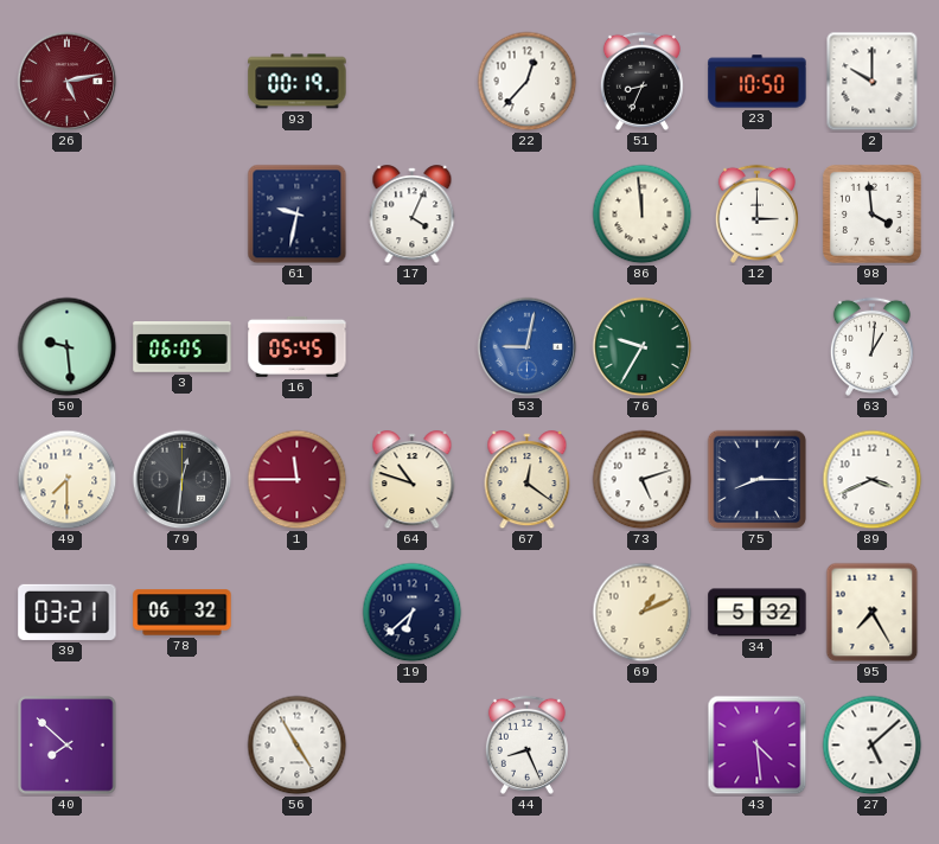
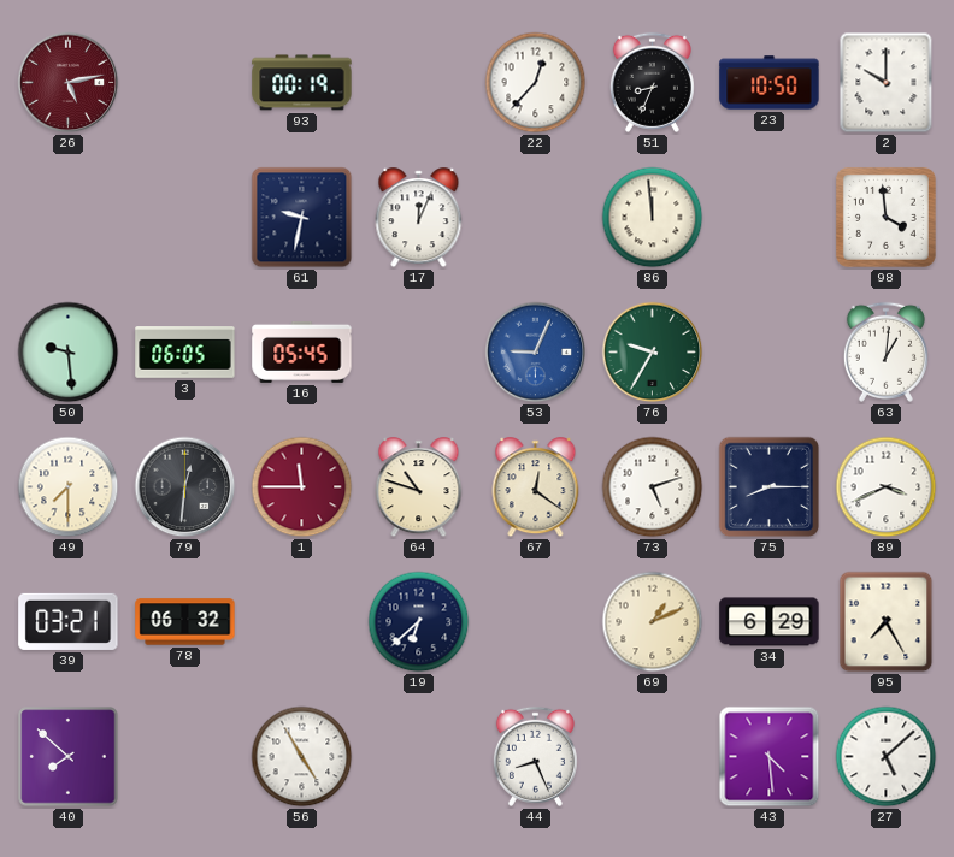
17: 4:04 -> 12:04 (419, 218)
12: 3:00 -> none (756, 213)
53: 9:02 -> 9:04 (536, 353)
34: 5:32 -> 6:29 (770, 622)
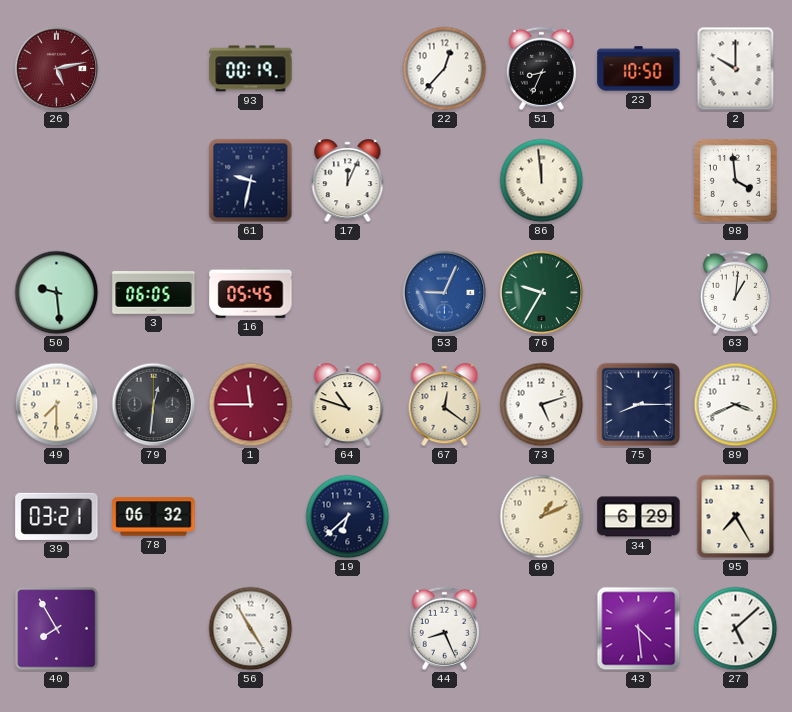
40: 7:52 -> 7:55 (57, 629)
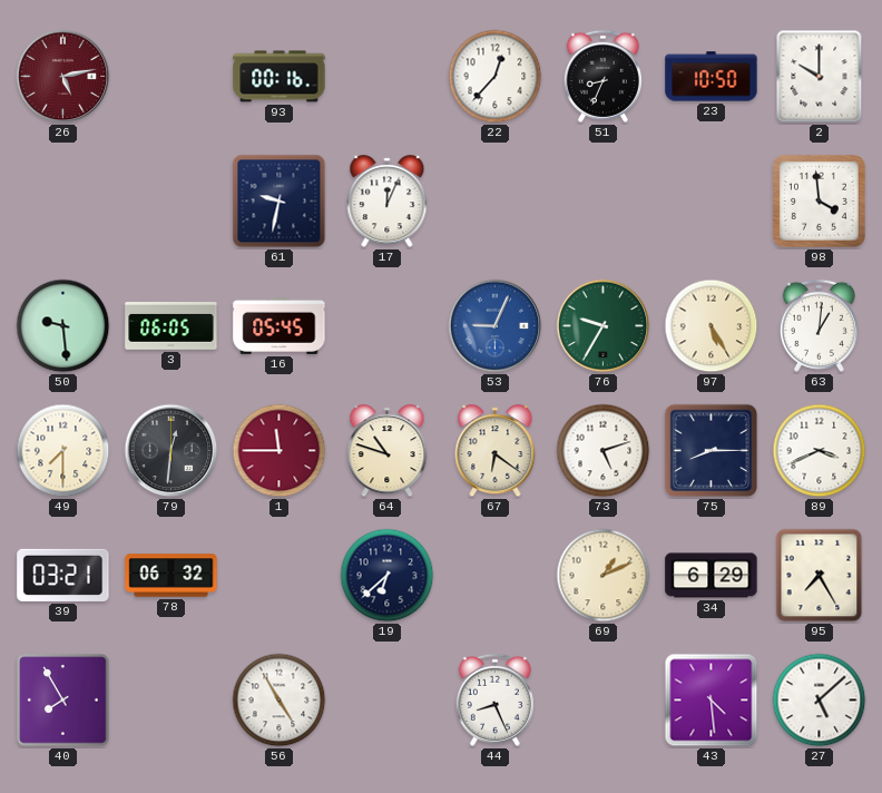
93: 00:19 -> 00:16 (280, 77)
86: 11:59 -> none (542, 181)
97: none -> 5:25 (712, 326)
67: 12:21 -> 6:21 (496, 451)
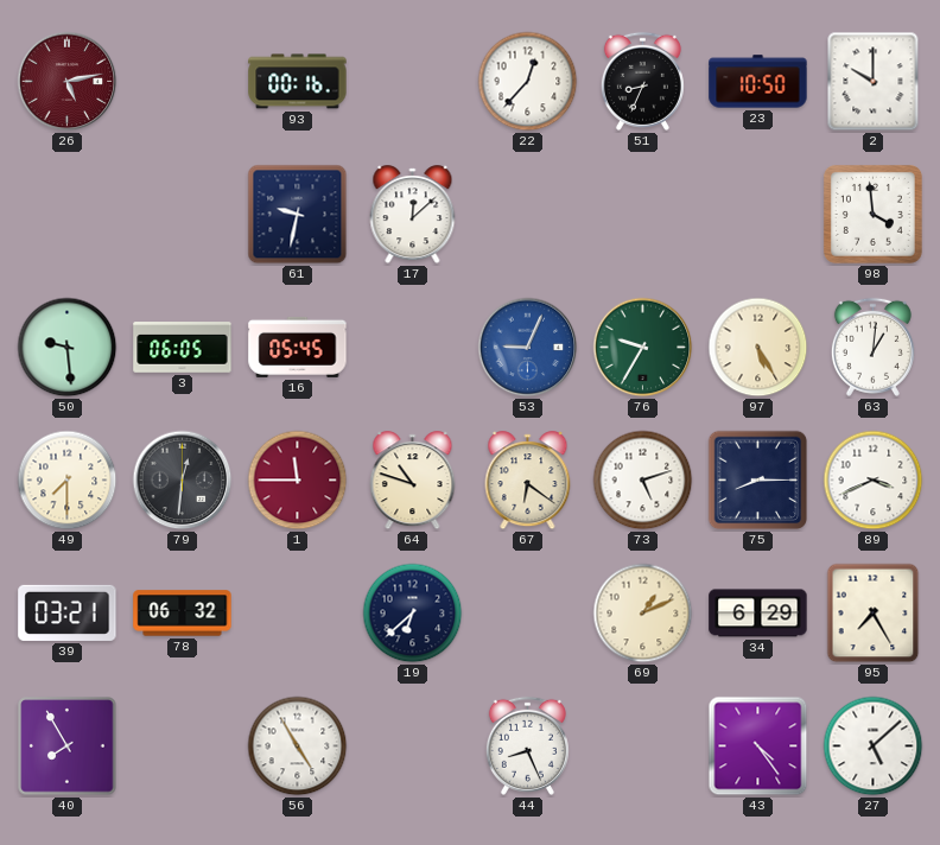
17: 12:04 -> 12:08 (413, 215)
43: 4:29 -> 4:24 (758, 746)
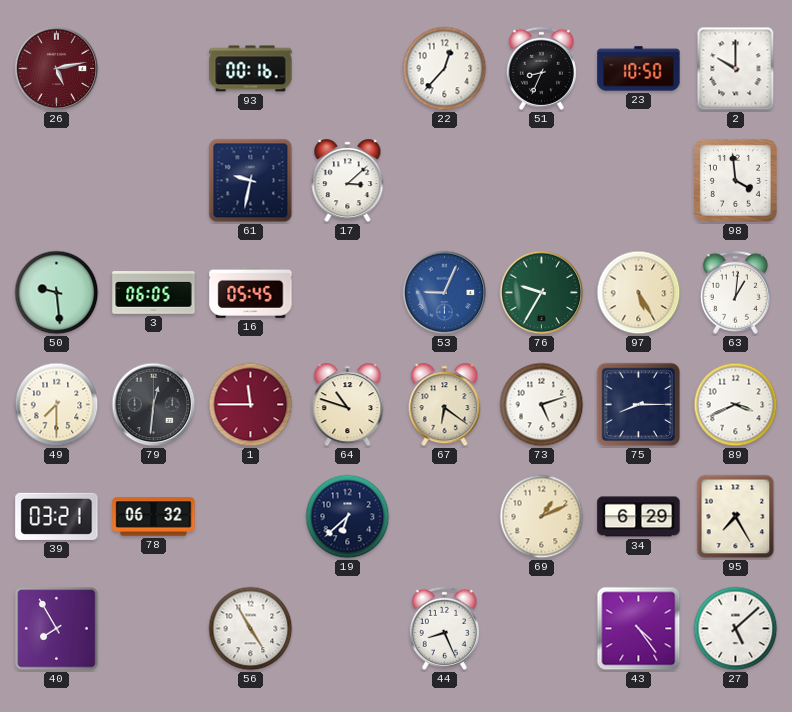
17: 12:08 -> 3:08 (348, 181)
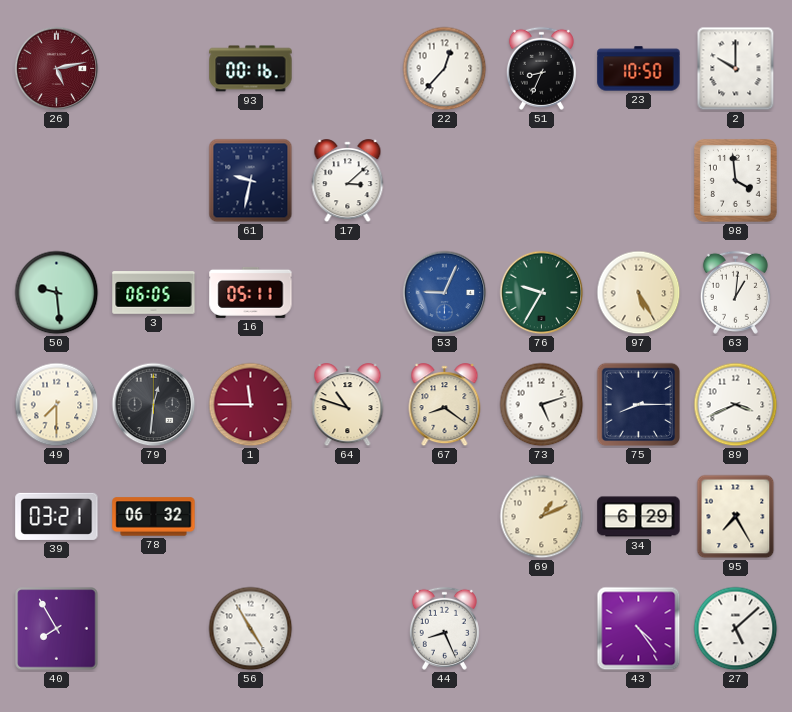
16: 05:45 -> 05:11 (251, 292)
67: 6:21 -> 8:21 (445, 405)
19: 6:38 -> none (348, 517)
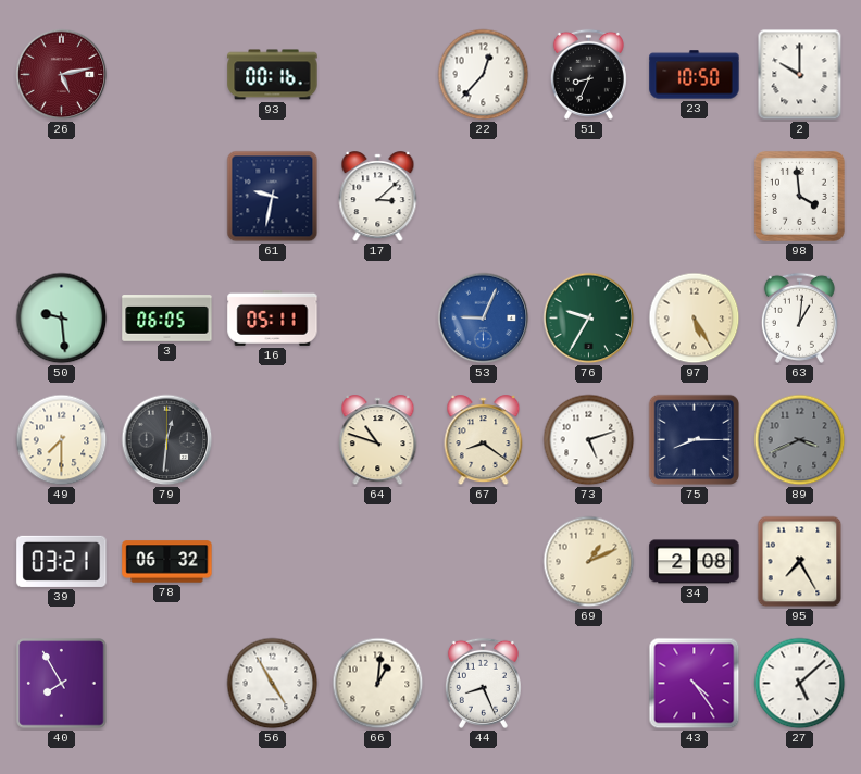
1: 11:45 -> none (251, 405)
89 dial: white -> grey (800, 440)
34: 6:29 -> 2:08 (695, 562)
66: none -> 1:01 (378, 684)
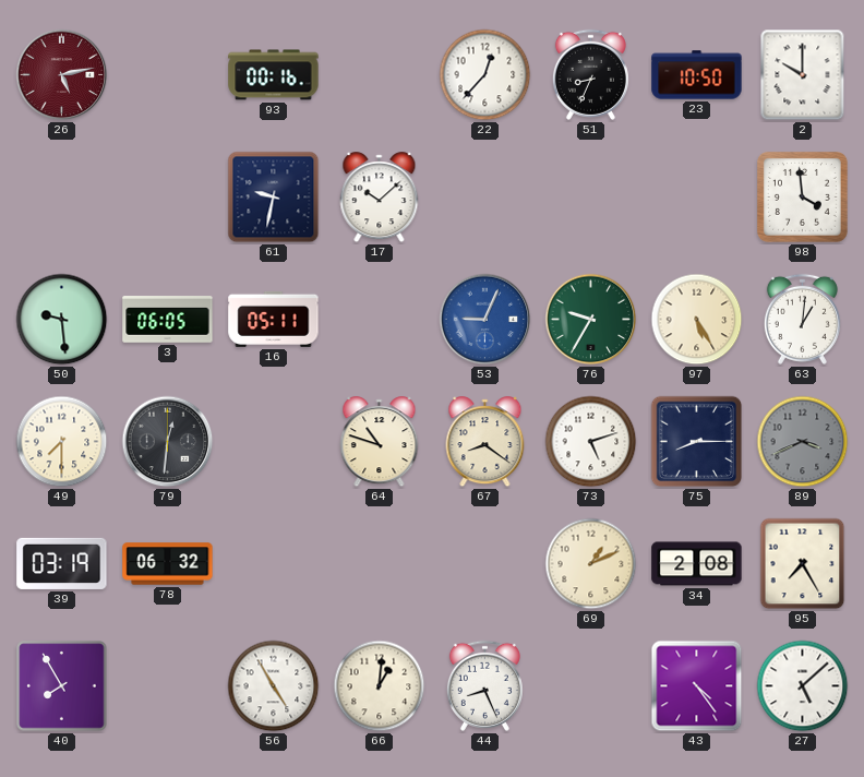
17: 3:08 -> 10:08 (380, 198)
39: 03:21 -> 03:19 (62, 563)
